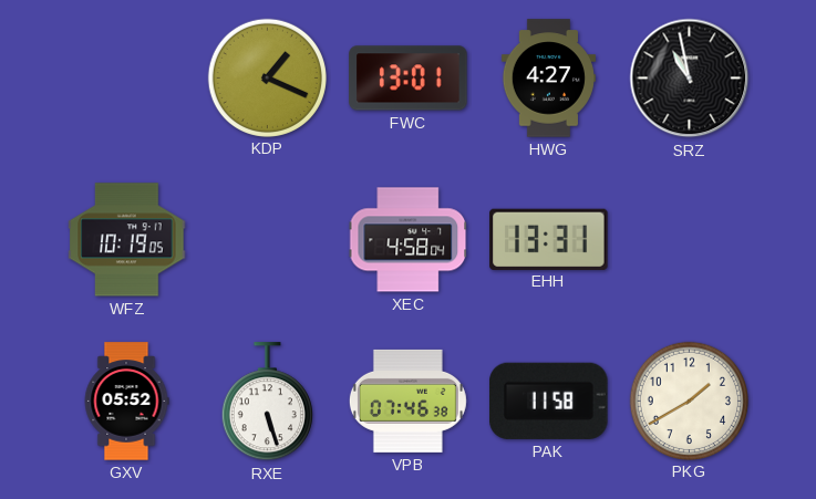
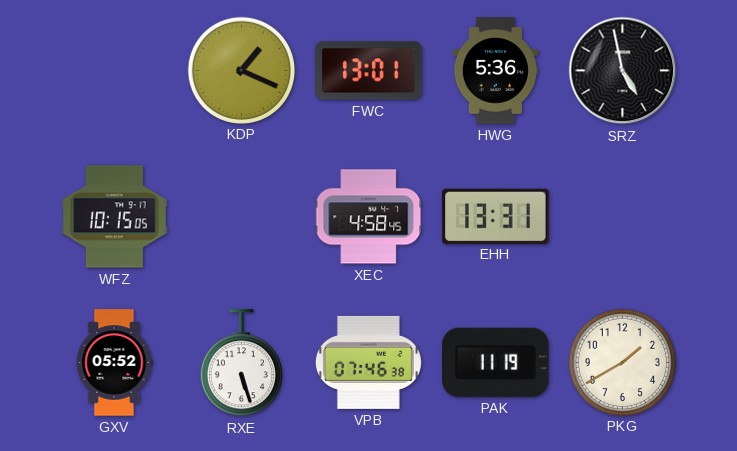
HWG: 4:27 -> 5:36 (495, 71)
SRZ: 10:58 -> 4:58 (623, 71)
WFZ: 10:19 -> 10:15 (115, 217)
XEC: 4:58:04 -> 4:58:45 (369, 217)
PAK: 11:58 -> 11:19 (496, 362)
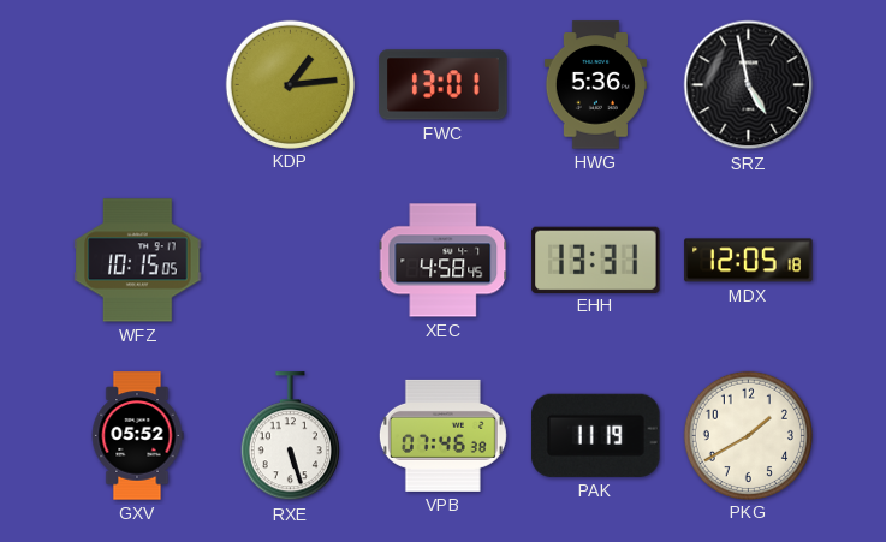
KDP: 1:19 -> 1:14 (290, 84)
MDX: none -> 12:05 (749, 261)
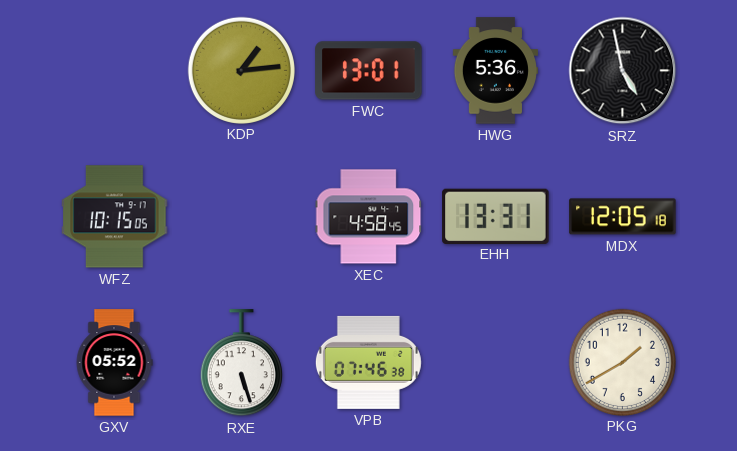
PAK: 11:19 -> none (596, 435)
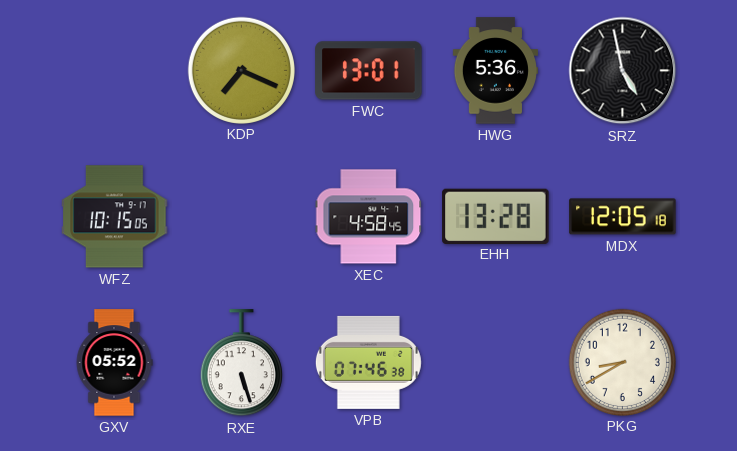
KDP: 1:14 -> 7:19 (241, 70)
EHH: 13:31 -> 13:28 (496, 216)
PKG: 1:40 -> 8:40 (622, 362)
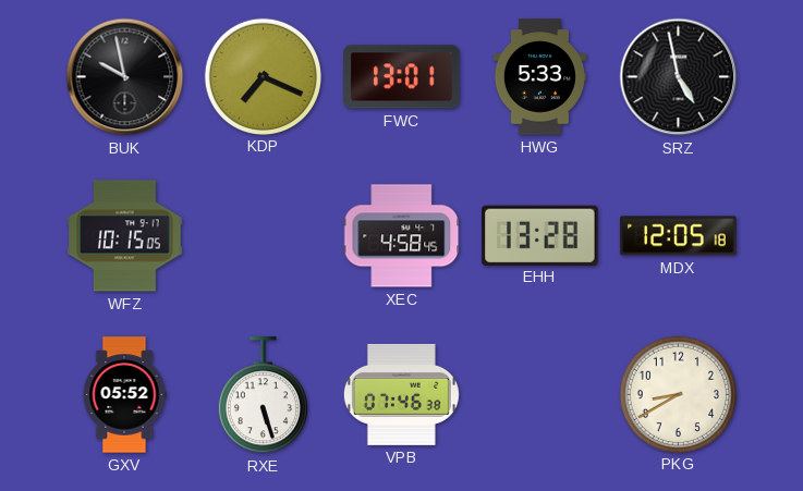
BUK: none -> 9:58 (125, 77)
HWG: 5:36 -> 5:33 (539, 77)
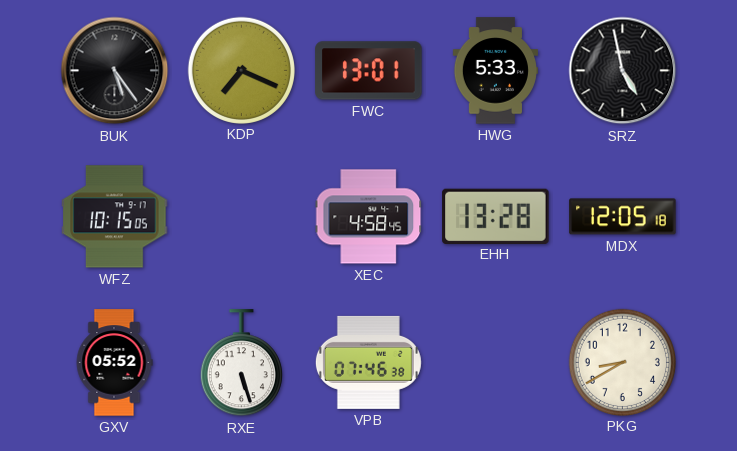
BUK: 9:58 -> 5:24 (115, 71)
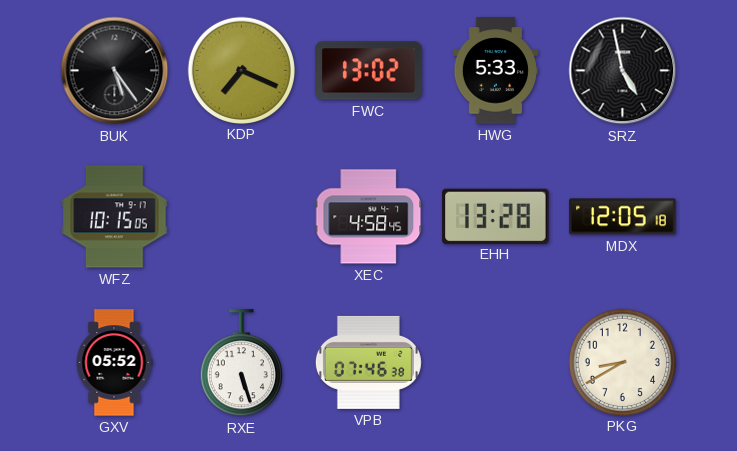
FWC: 13:01 -> 13:02 (369, 71)
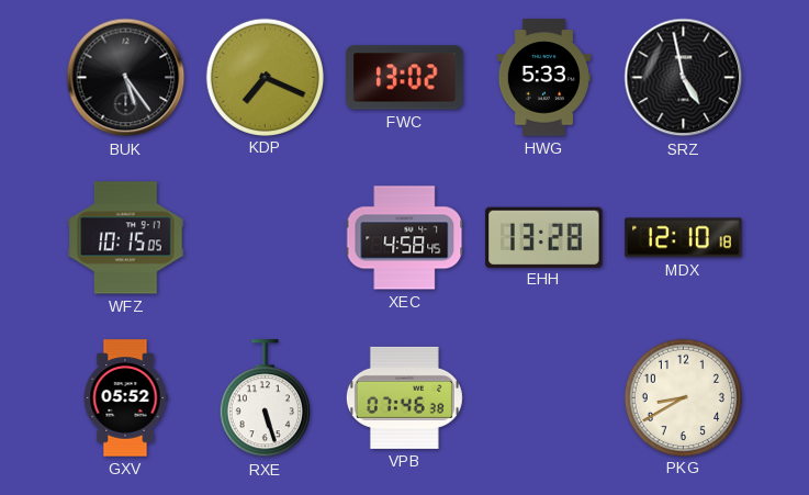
MDX: 12:05 -> 12:10 (684, 238)
